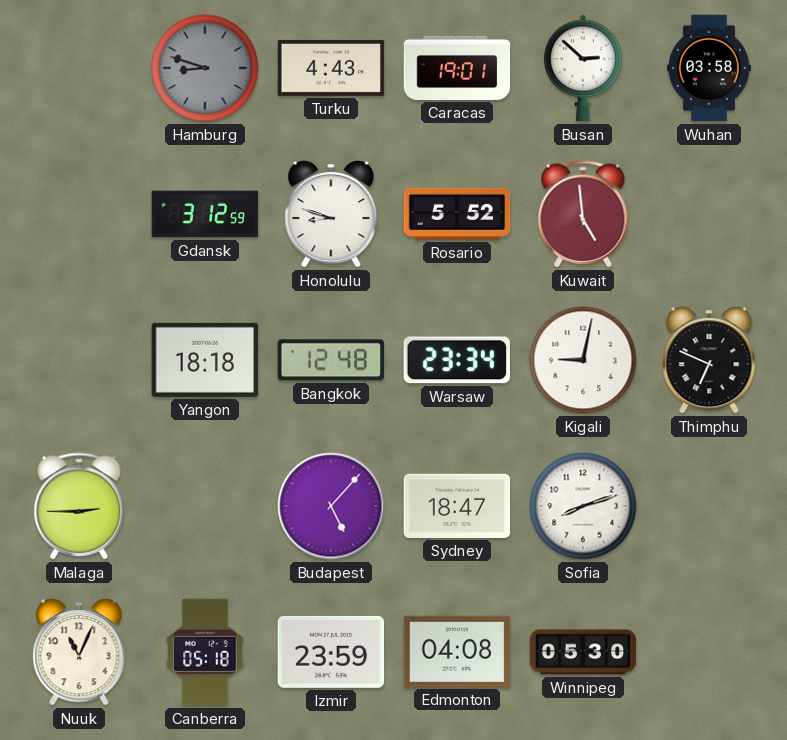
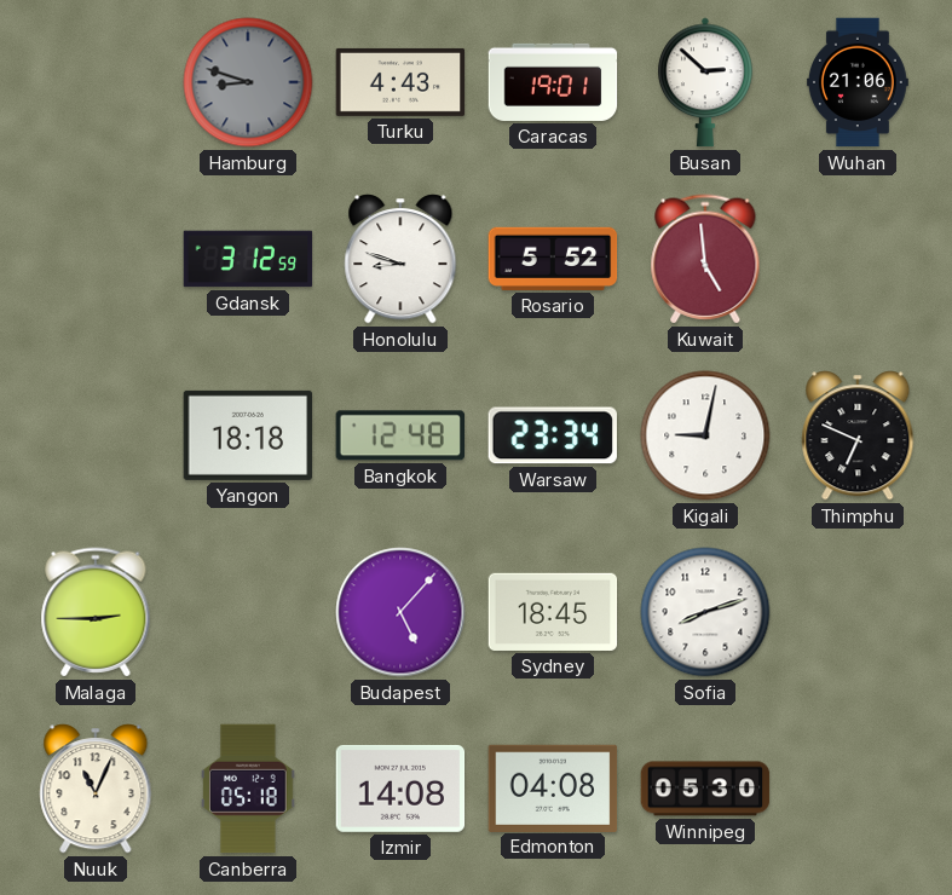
Wuhan: 03:58 -> 21:06 (858, 82)
Sydney: 18:47 -> 18:45 (553, 612)
Izmir: 23:59 -> 14:08 (400, 789)
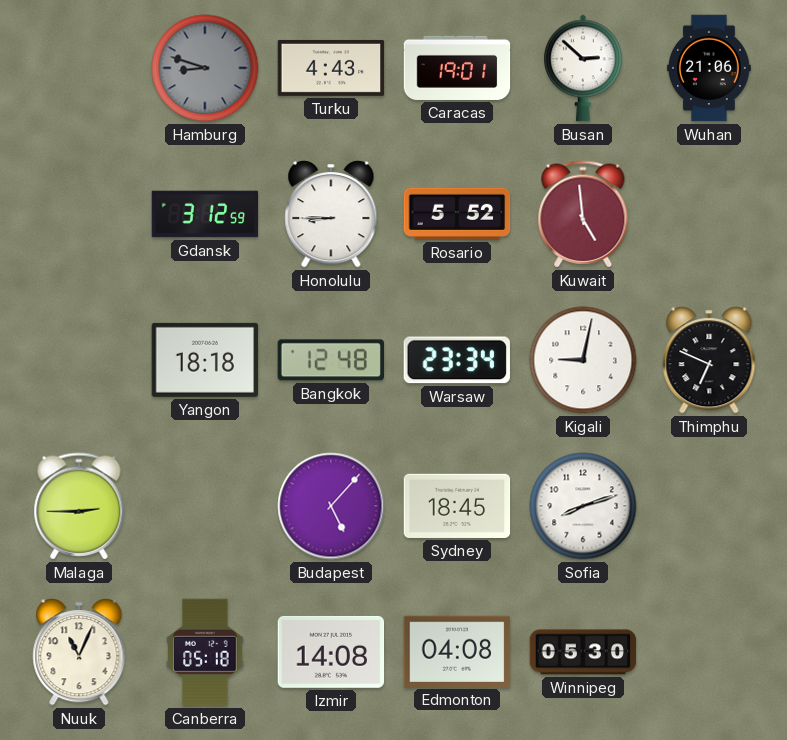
Honolulu: 8:48 -> 8:45 (331, 214)
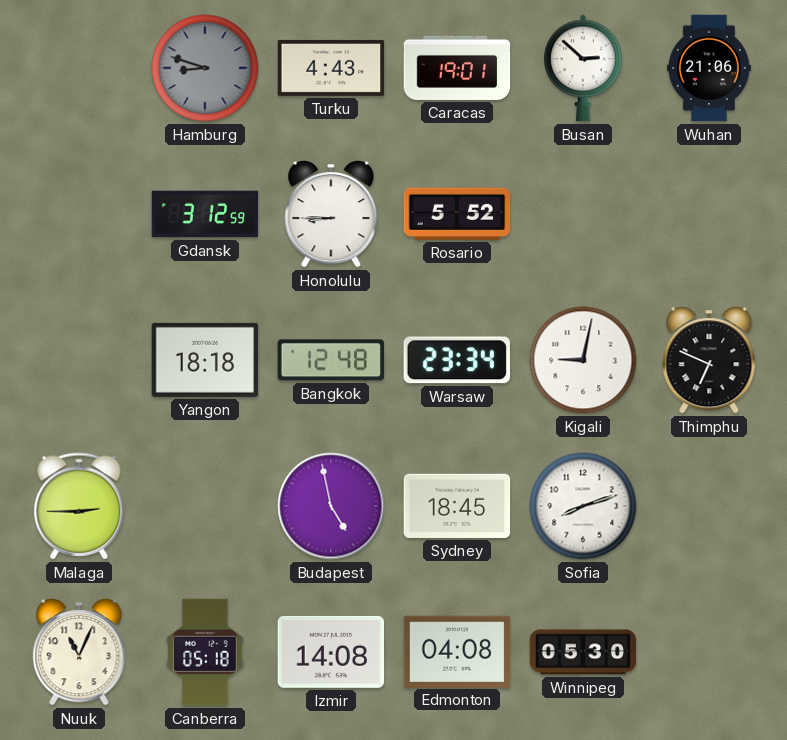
Kuwait: 4:59 -> none (583, 214)
Budapest: 5:07 -> 4:58 (331, 506)
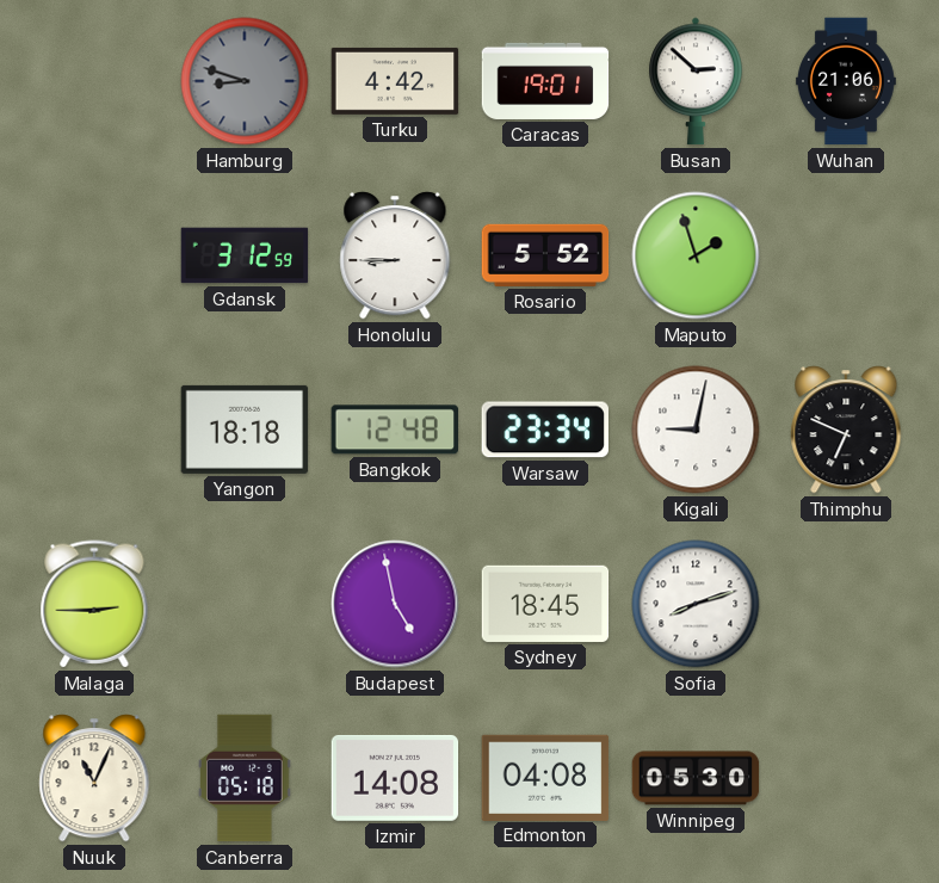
Turku: 4:43 -> 4:42 (395, 81)
Maputo: none -> 1:57 (696, 255)
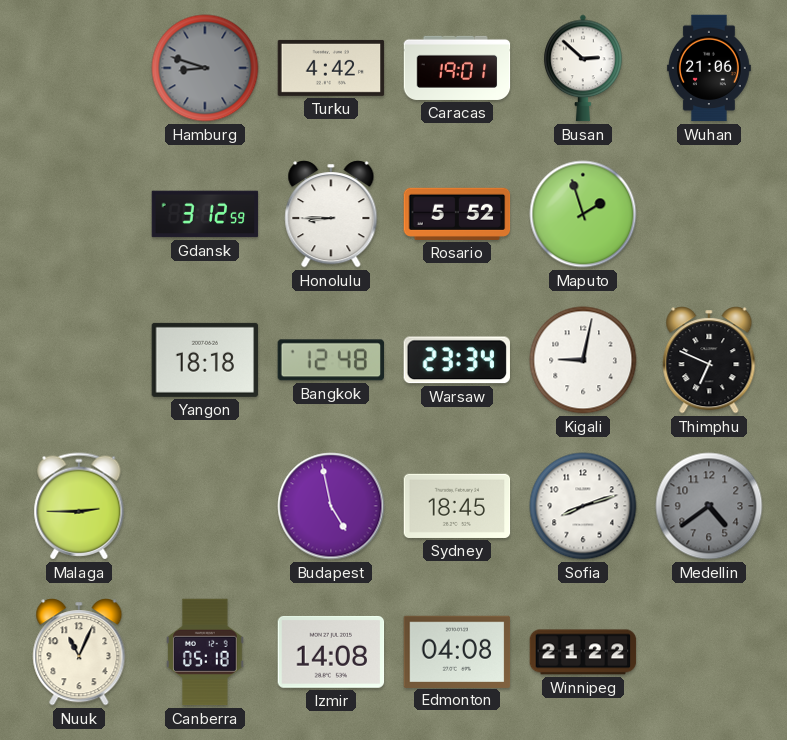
Medellin: none -> 4:39 (709, 506)
Winnipeg: 05:30 -> 21:22 (583, 652)
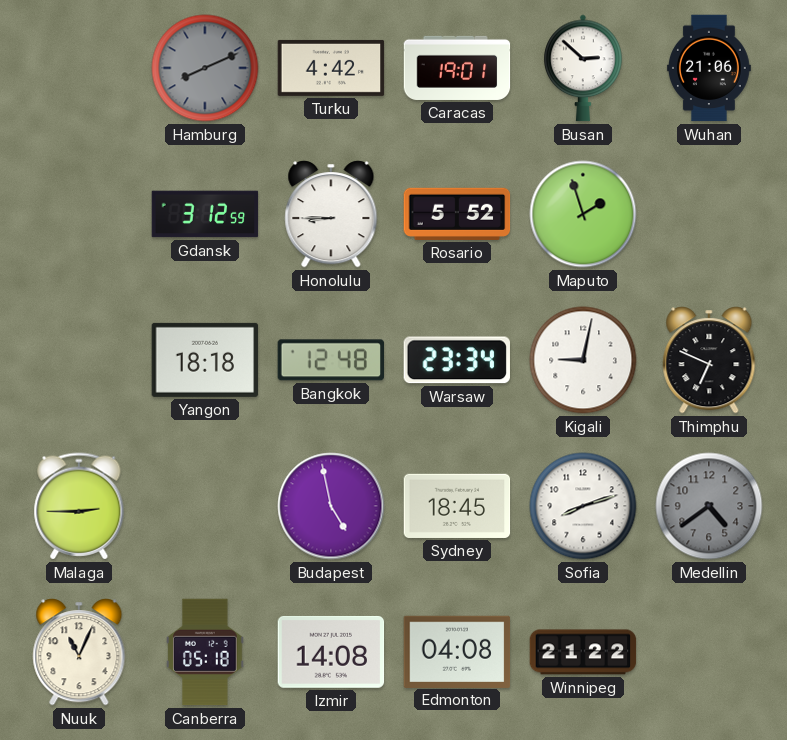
Hamburg: 8:48 -> 8:11 (205, 68)
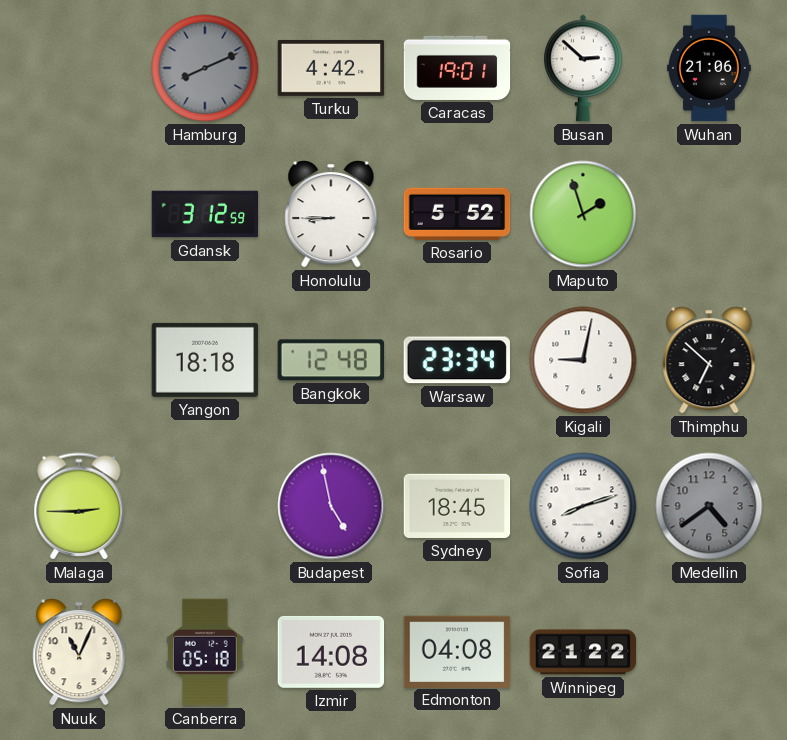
Thimphu: 6:49 -> 6:52 (709, 360)
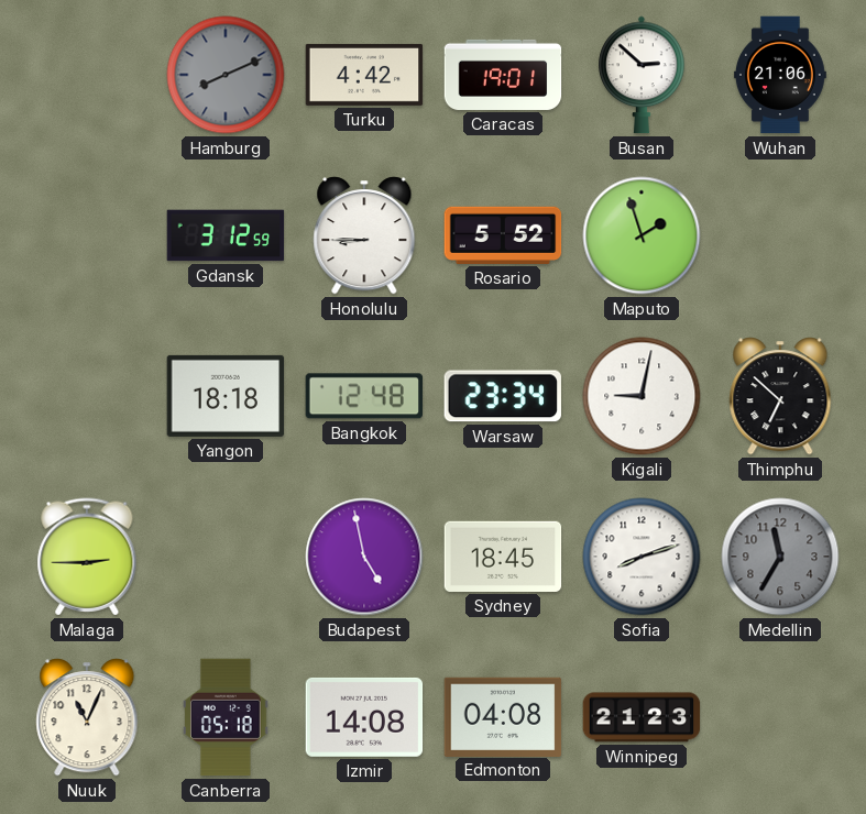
Medellin: 4:39 -> 11:35 (780, 557)
Winnipeg: 21:22 -> 21:23 (642, 717)
